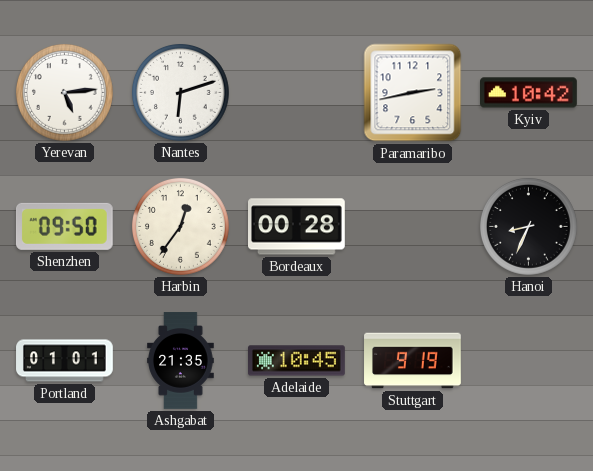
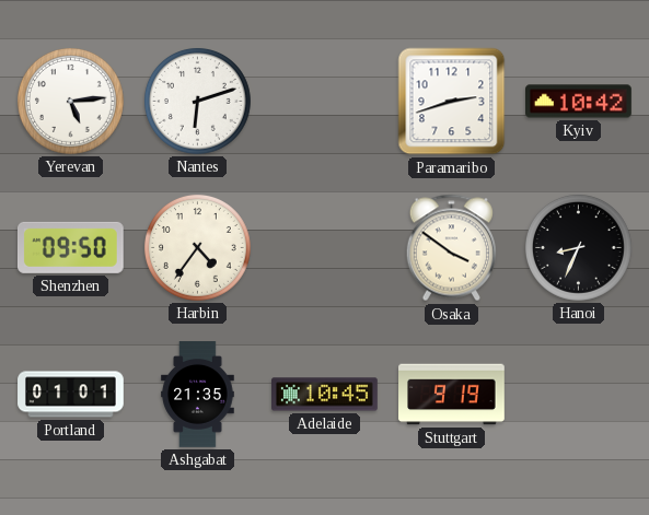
Paramaribo: 2:43 -> 2:42 (452, 102)
Harbin: 12:36 -> 4:36 (198, 248)
Bordeaux: 00:28 -> none (297, 227)
Osaka: none -> 3:51 (451, 248)
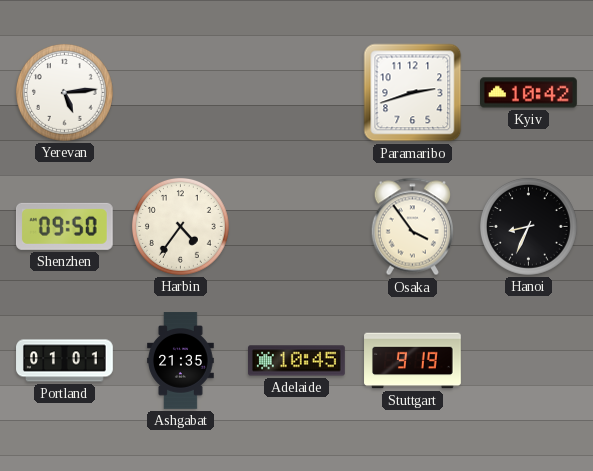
Nantes: 6:12 -> none (198, 102)
Osaka: 3:51 -> 3:54 (412, 227)
